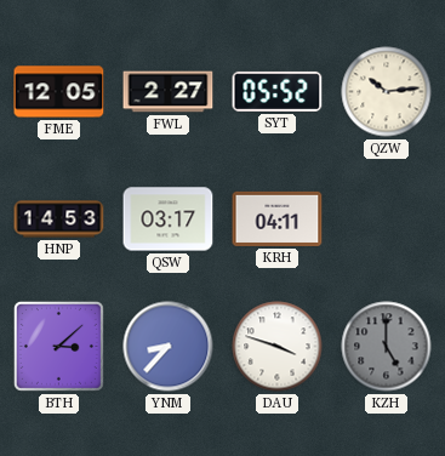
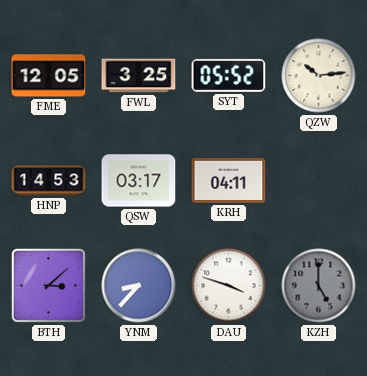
FWL: 2:27 -> 3:25 (139, 76)
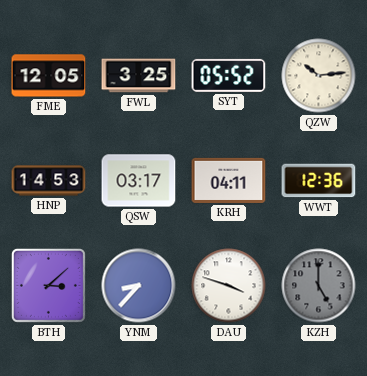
WWT: none -> 12:36 (319, 181)
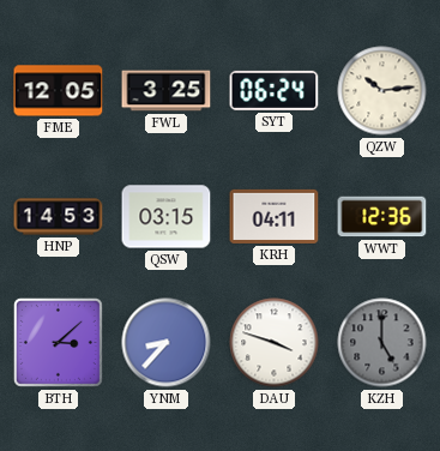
SYT: 05:52 -> 06:24 (275, 90)
QSW: 03:17 -> 03:15 (167, 217)
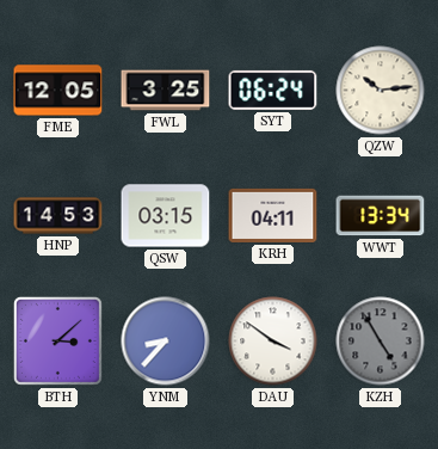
WWT: 12:36 -> 13:34 (381, 216)
DAU: 3:48 -> 3:51 (273, 342)
KZH: 5:00 -> 4:55 (381, 342)
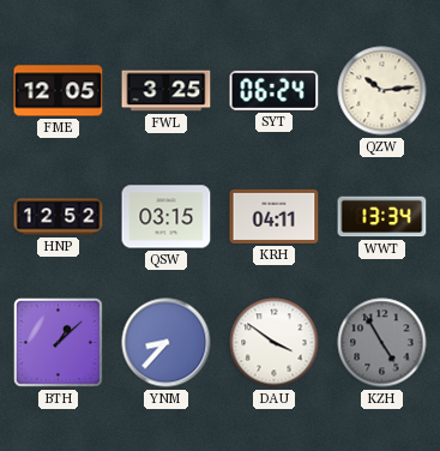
HNP: 14:53 -> 12:52 (59, 217)
BTH: 3:08 -> 1:08 (58, 342)
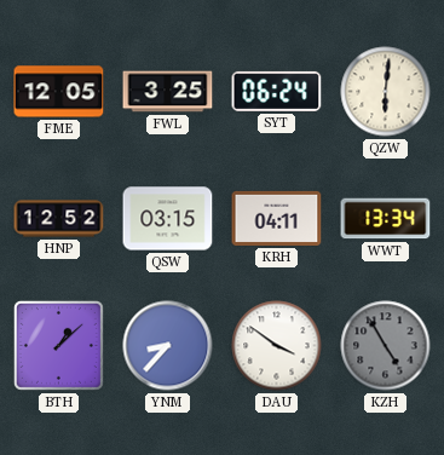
QZW: 10:14 -> 6:01 (386, 92)
